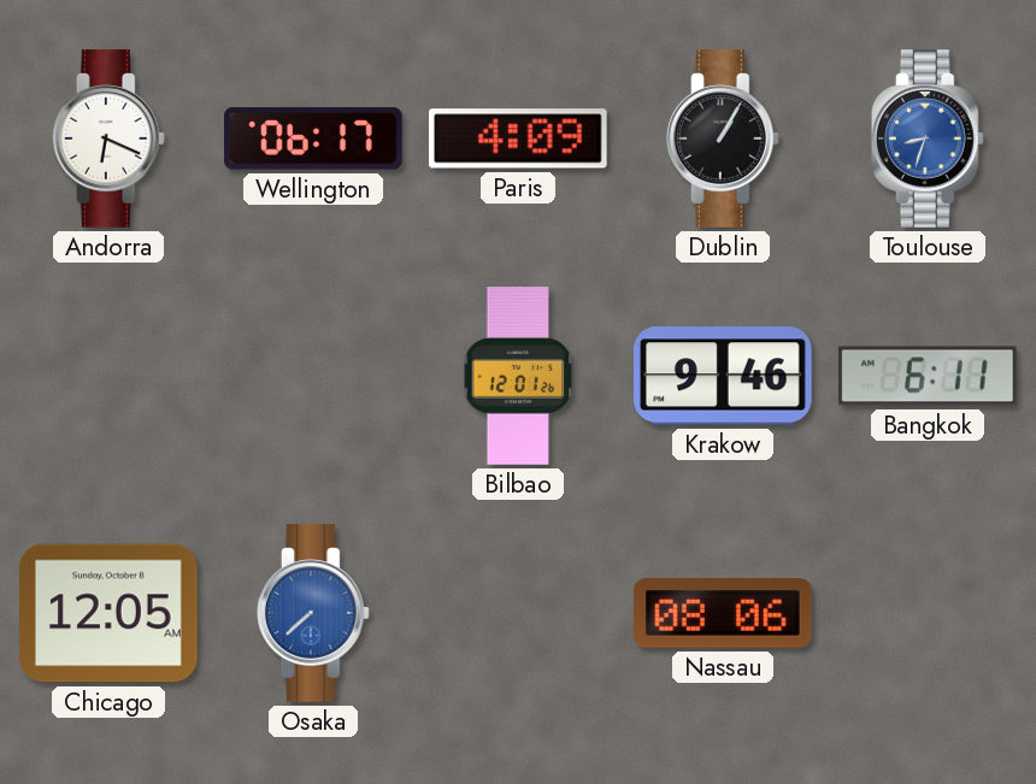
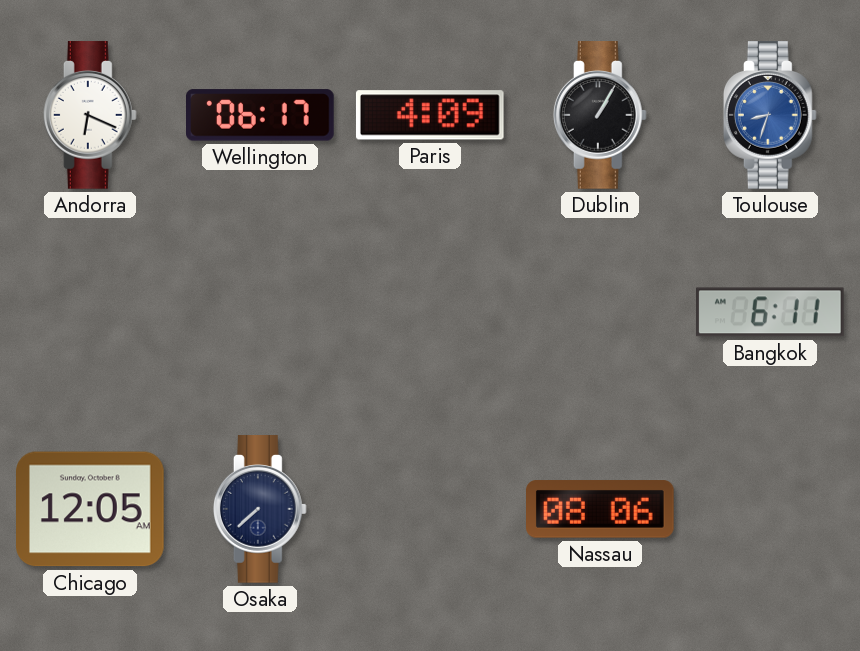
Bilbao: 12:01 -> none (518, 376)
Krakow: 9:46 -> none (723, 376)
Osaka dial: blue -> navy (260, 509)
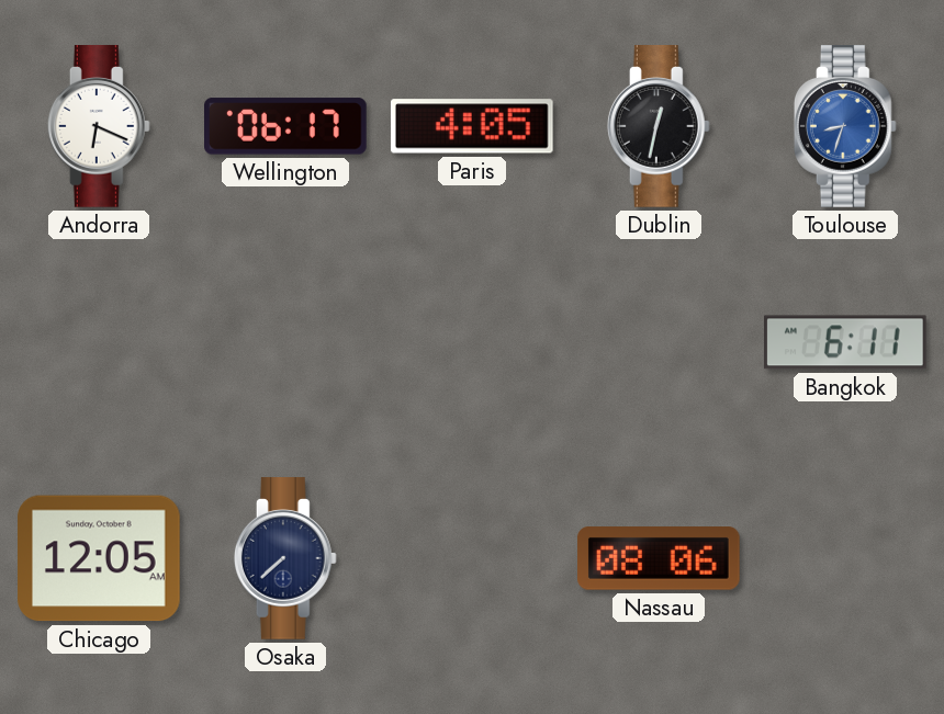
Paris: 4:09 -> 4:05 (472, 126)
Dublin: 1:05 -> 12:32 (659, 126)
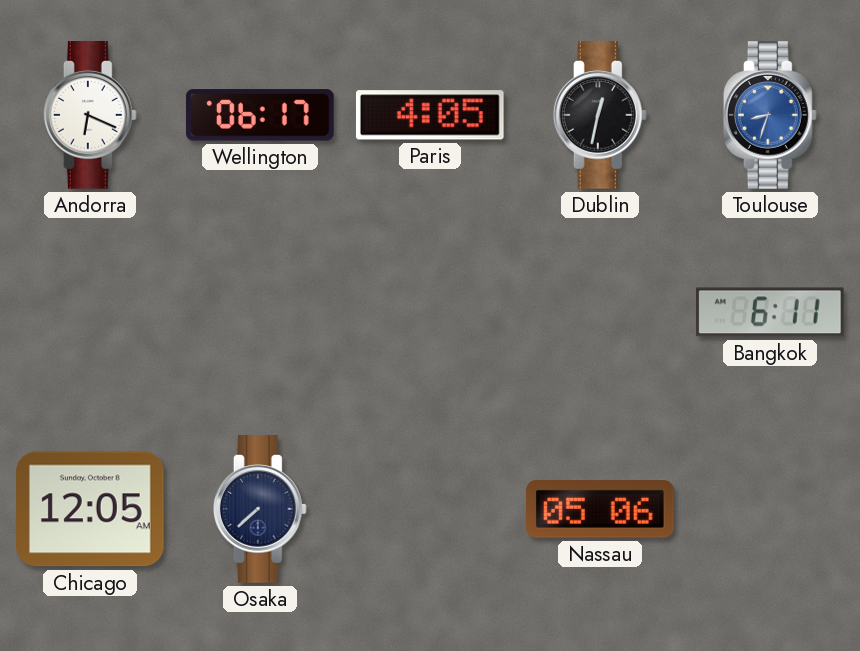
Nassau: 08:06 -> 05:06 (601, 509)
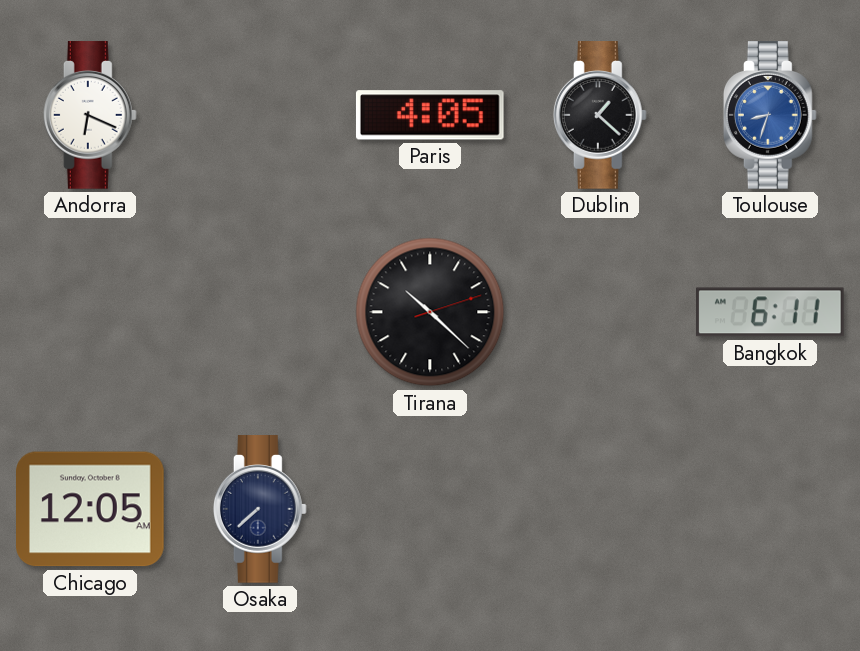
Wellington: 06:17 -> none (261, 115)
Dublin: 12:32 -> 1:22 (600, 115)
Tirana: none -> 10:22 (430, 312)
Nassau: 05:06 -> none (601, 509)
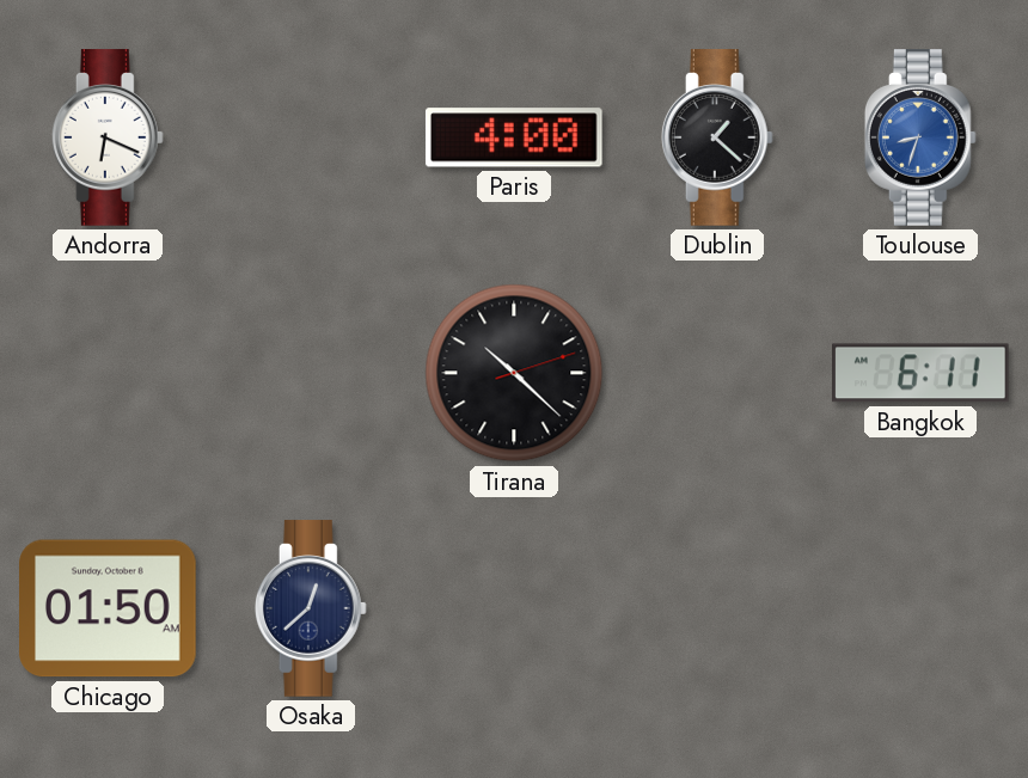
Paris: 4:05 -> 4:00 (514, 137)
Chicago: 12:05 -> 01:50 (109, 608)
Osaka: 7:38 -> 12:38 (311, 608)
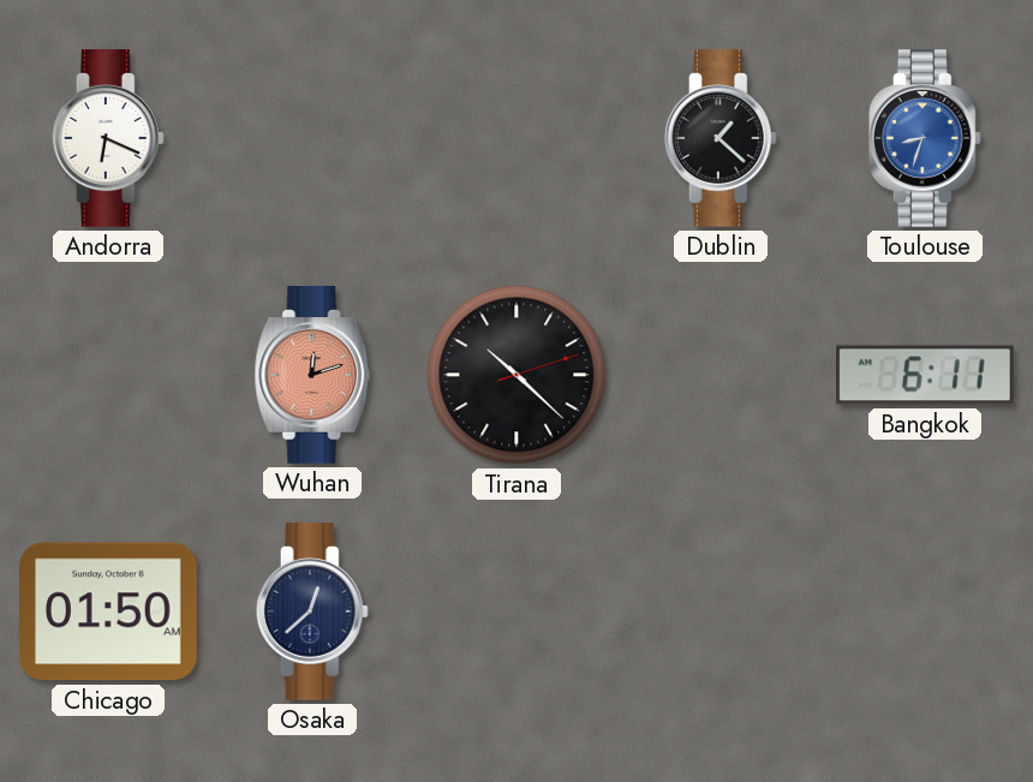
Paris: 4:00 -> none (514, 137)
Wuhan: none -> 12:12 (312, 375)
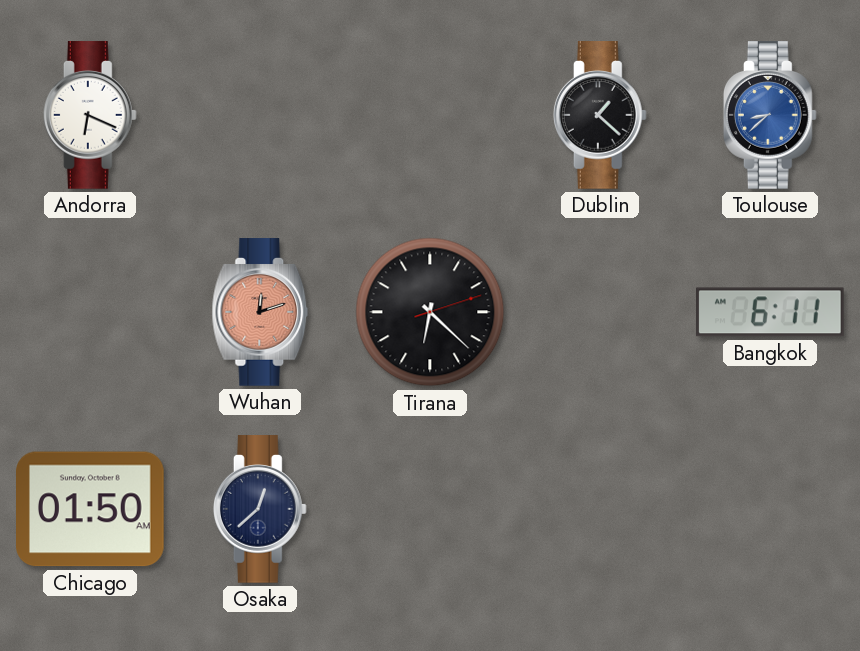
Toulouse: 8:33 -> 8:38 (770, 115)
Tirana: 10:22 -> 6:22 (430, 312)
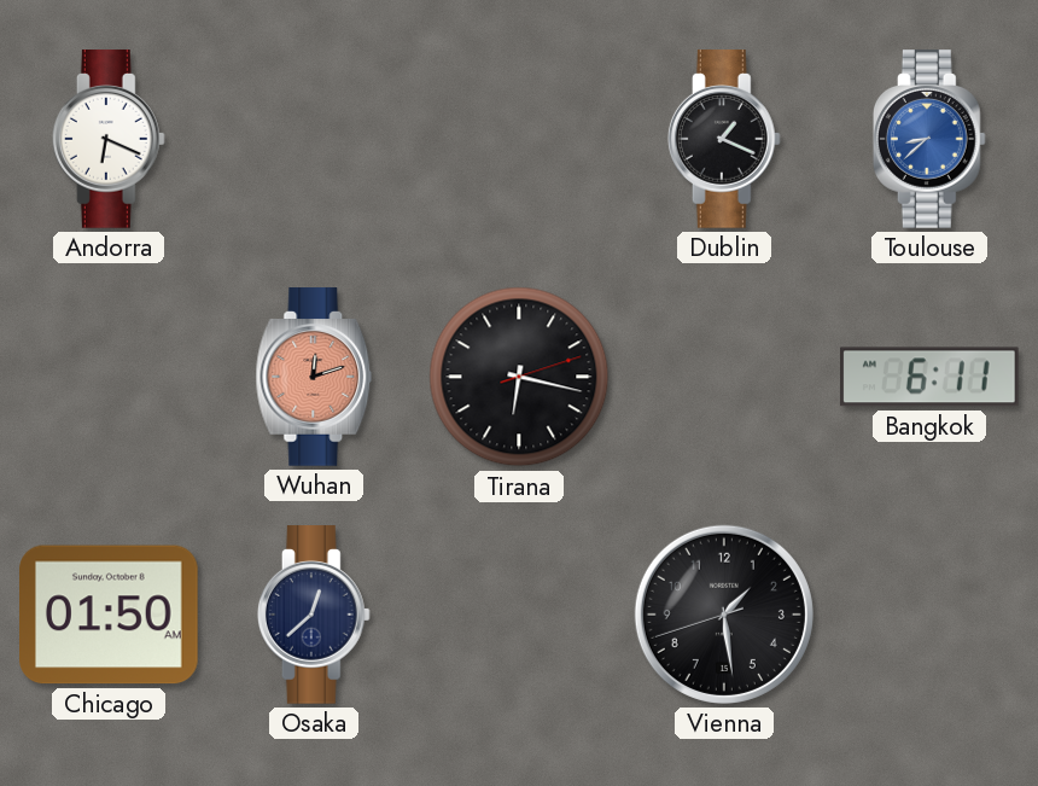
Dublin: 1:22 -> 1:19 (724, 139)
Tirana: 6:22 -> 6:17 (519, 377)
Vienna: none -> 1:28 (724, 615)
